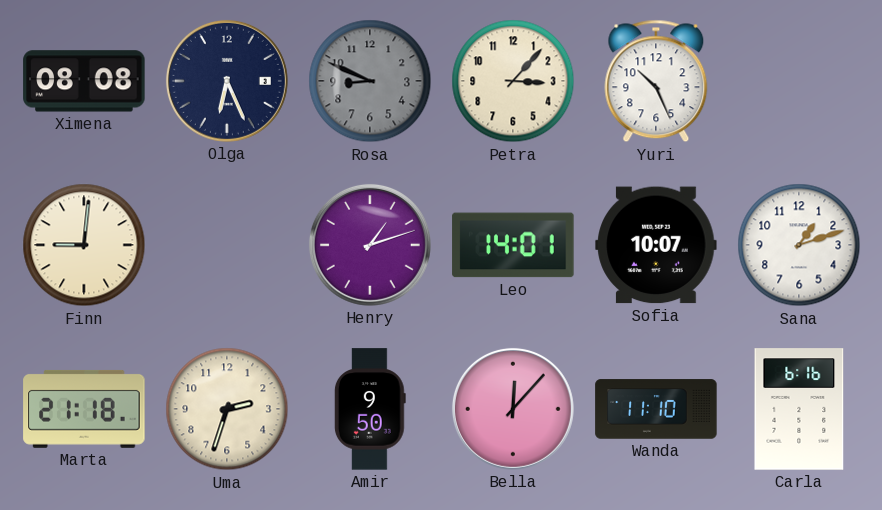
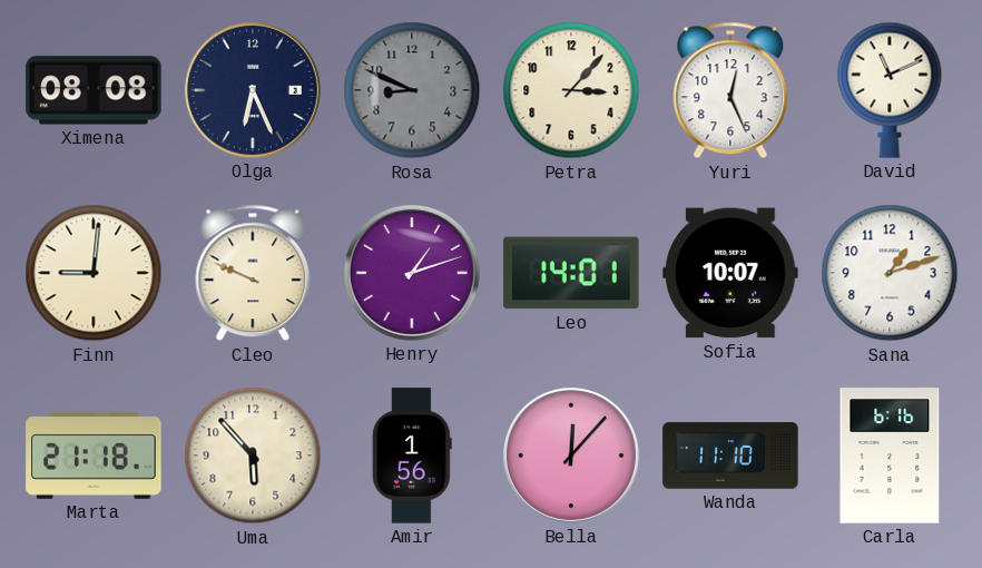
Yuri: 10:26 -> 12:26 (730, 90)
David: none -> 11:11 (890, 90)
Cleo: none -> 9:49 (253, 273)
Uma: 2:33 -> 5:53 (253, 456)
Amir: 9:50 -> 1:56 (412, 456)
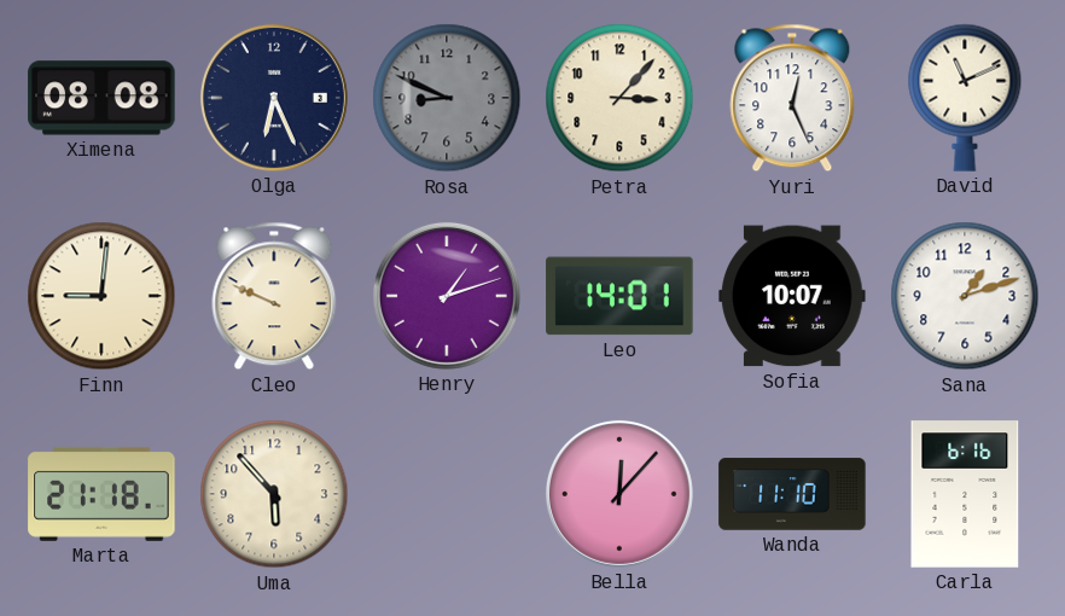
Amir: 1:56 -> none (412, 456)
